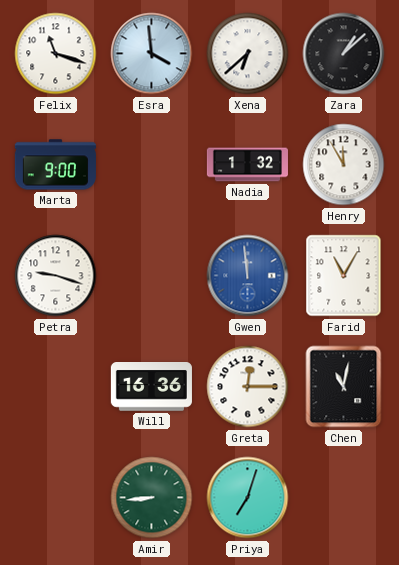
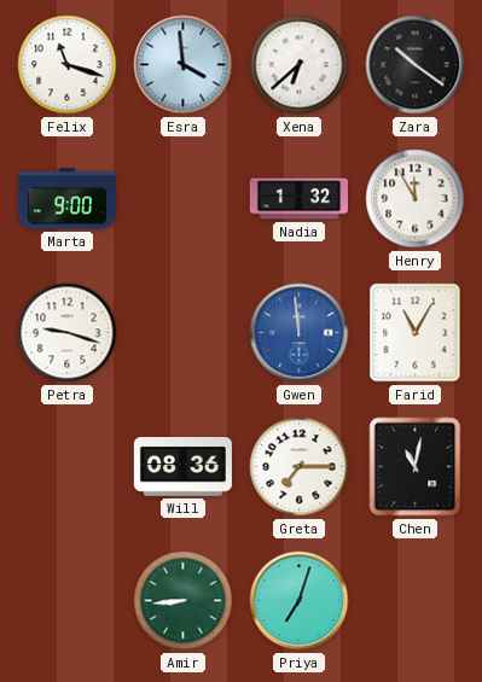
Zara: 1:08 -> 10:21 (416, 65)
Will: 16:36 -> 08:36 (182, 467)
Greta: 12:15 -> 7:15 (300, 467)
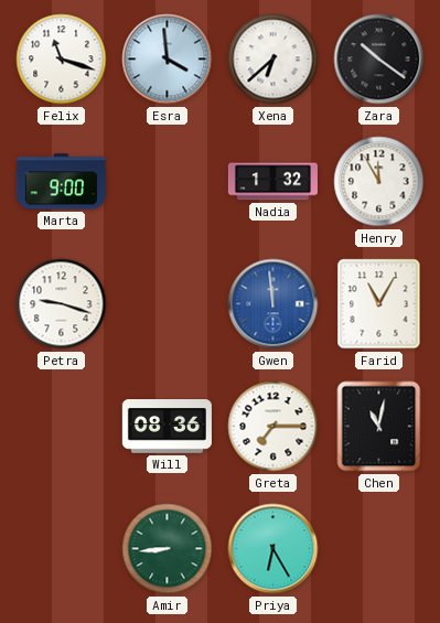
Priya: 7:03 -> 6:25 (273, 549)
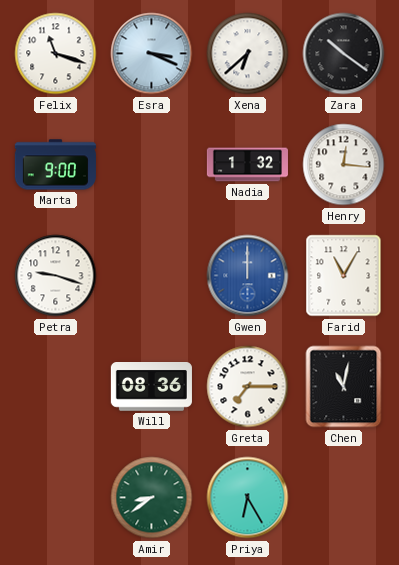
Esra: 3:59 -> 3:19 (152, 54)
Henry: 11:55 -> 12:16 (344, 165)
Gwen: 11:59 -> 12:00 (248, 276)
Amir: 8:44 -> 8:39 (152, 498)
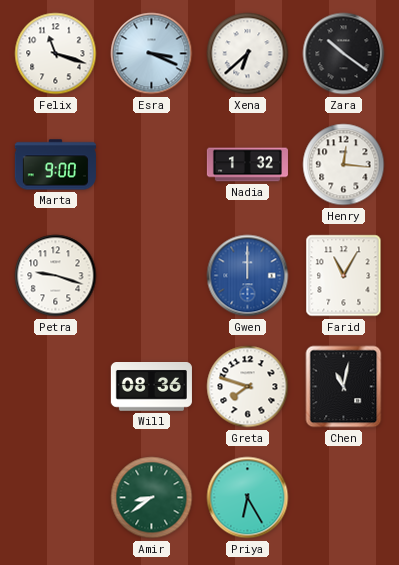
Greta: 7:15 -> 7:48 (248, 387)
